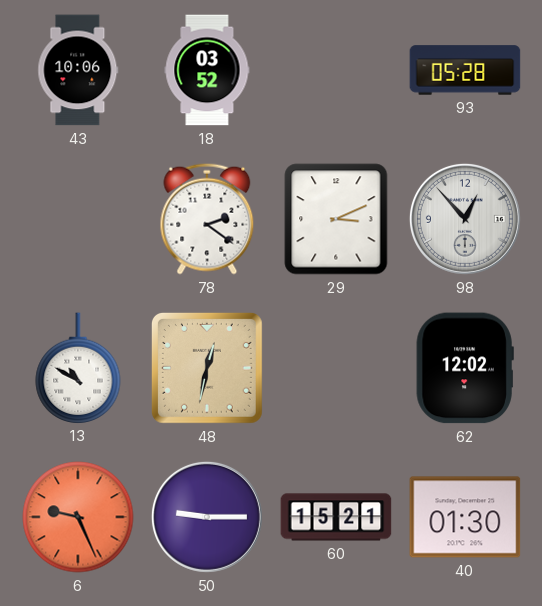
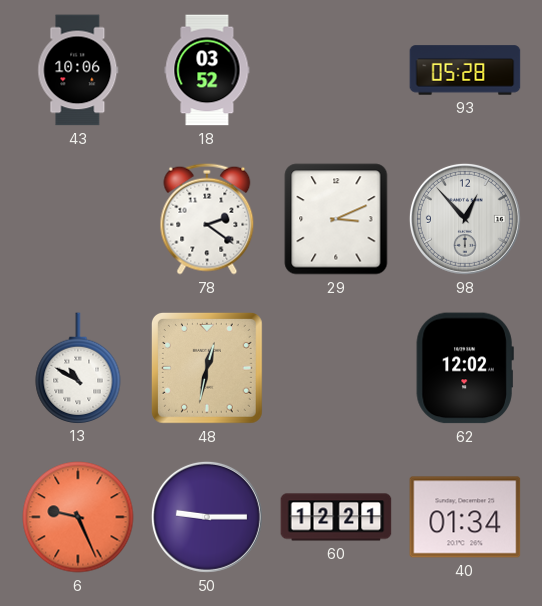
60: 15:21 -> 12:21 (336, 517)
40: 01:30 -> 01:34 (465, 517)
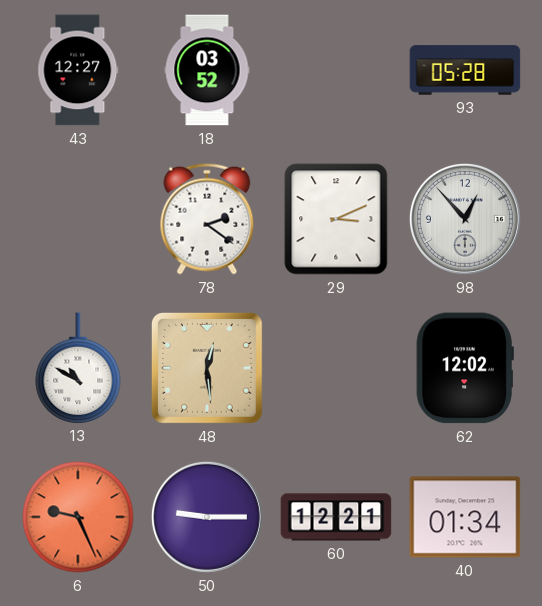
43: 10:06 -> 12:27 (78, 70)
48: 12:32 -> 12:29 (207, 368)
